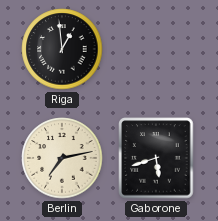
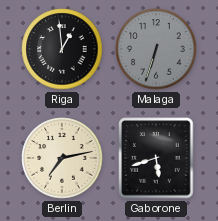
Malaga: none -> 6:33 (156, 49)
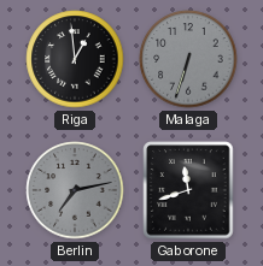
Berlin dial: cream -> grey (75, 190)
Gaborone: 5:42 -> 11:42 (188, 190)
